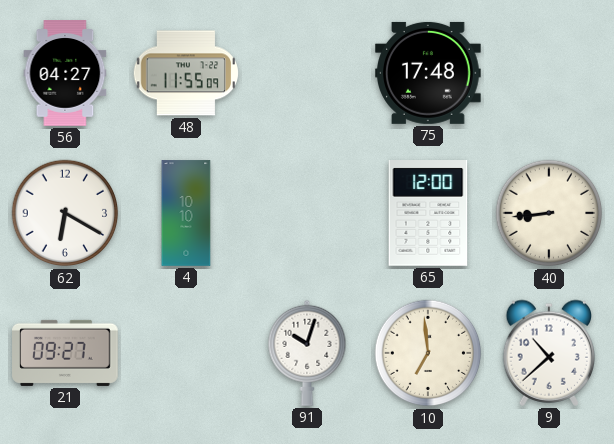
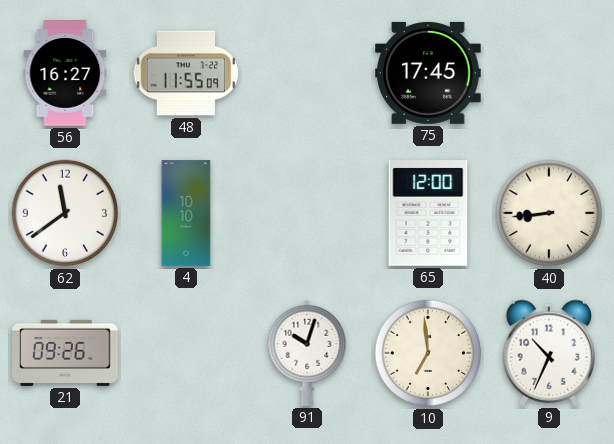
56: 04:27 -> 16:27 (65, 73)
75: 17:48 -> 17:45 (429, 73)
62: 6:20 -> 11:39 (65, 213)
21: 09:27 -> 09:26 (65, 353)
9: 10:38 -> 10:34 (549, 353)
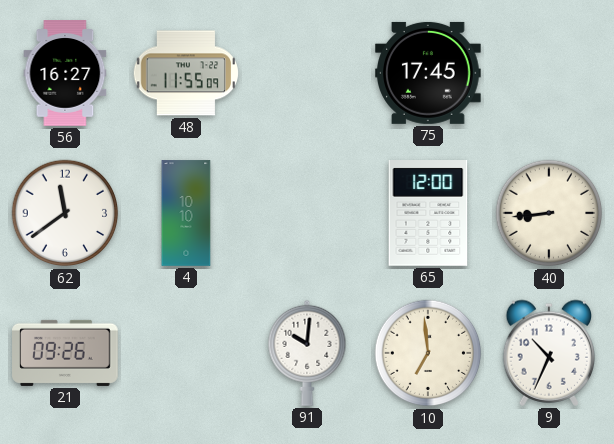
91: 10:03 -> 10:01 (307, 353)
